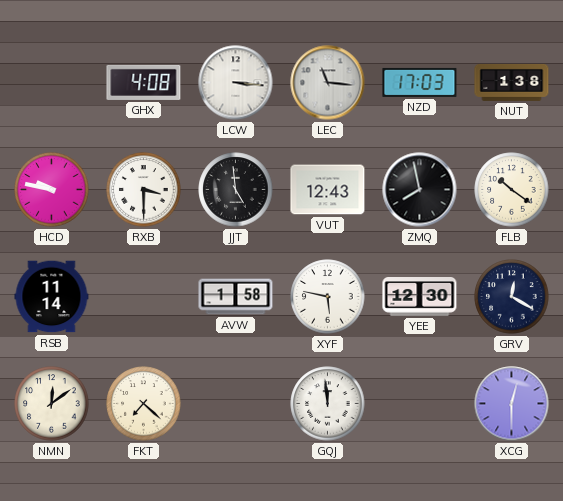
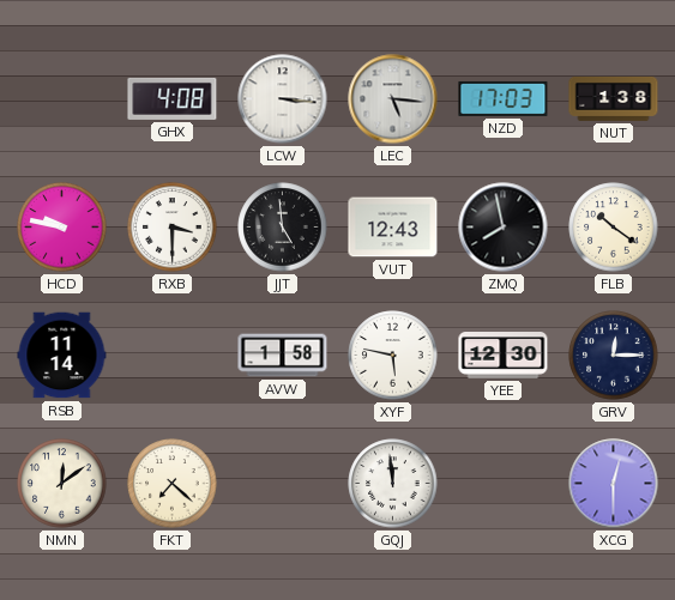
LEC: 11:16 -> 5:16 (393, 99)
GRV: 12:20 -> 12:15 (614, 356)
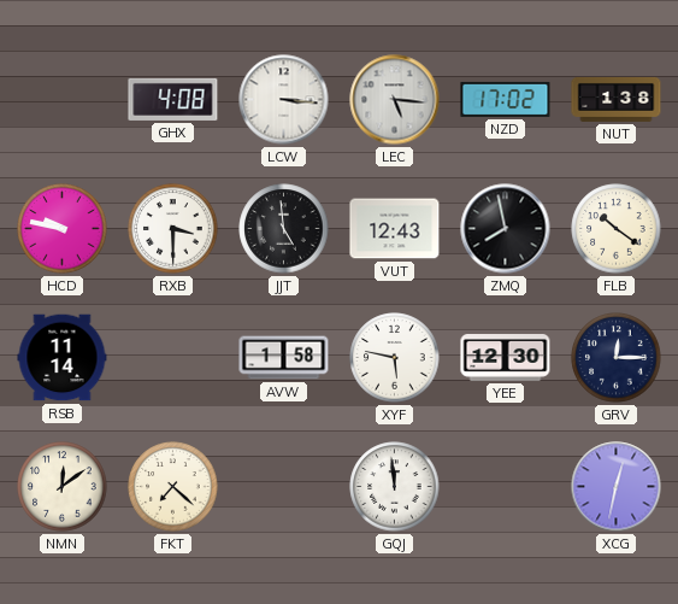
NZD: 17:03 -> 17:02 (506, 99)
XCG: 12:30 -> 12:32 (617, 487)
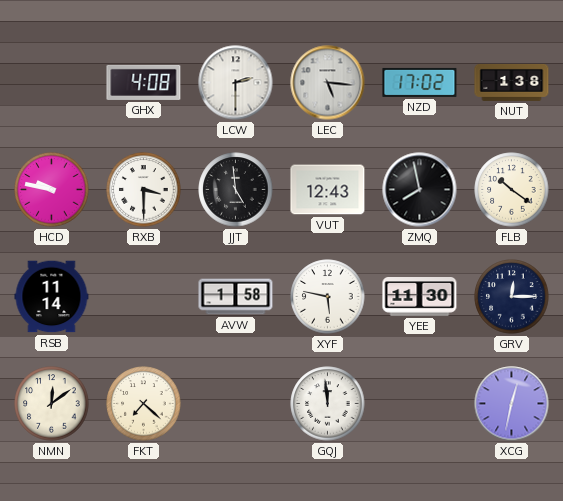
LCW: 3:16 -> 2:30 (236, 83)
YEE: 12:30 -> 11:30 (420, 297)
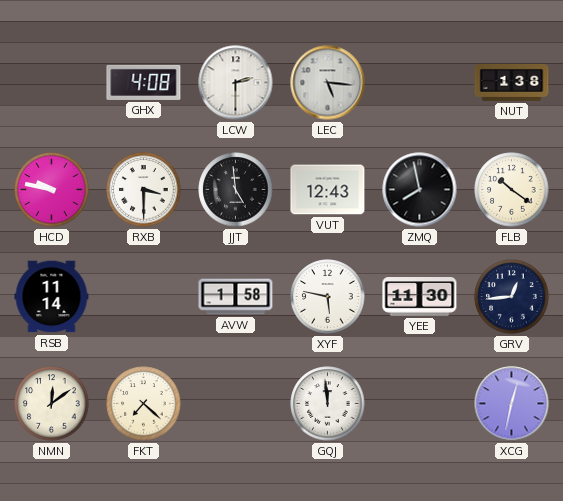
NZD: 17:02 -> none (420, 82)
GRV: 12:15 -> 12:44 (512, 297)
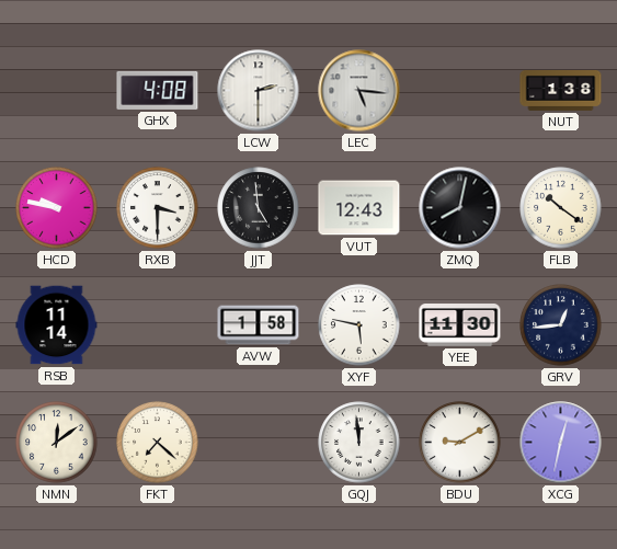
ZMQ: 7:58 -> 8:02 (460, 208)
BDU: none -> 9:10 (460, 443)
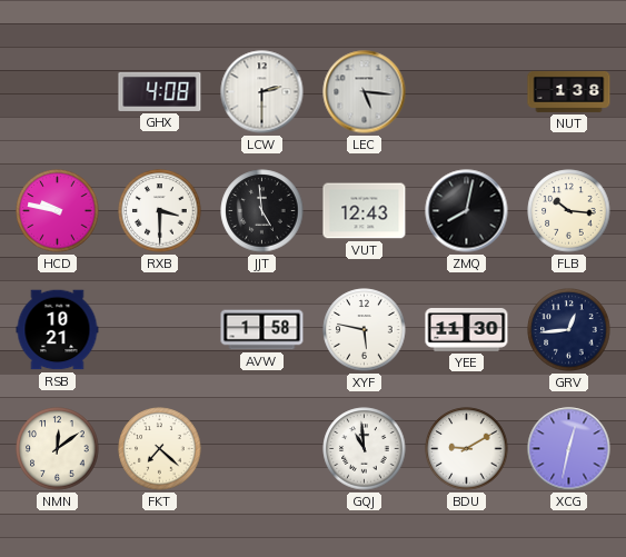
FLB: 10:21 -> 10:16 (569, 211)
RSB: 11:14 -> 10:21 (58, 330)
GQJ: 11:59 -> 10:59 (365, 449)
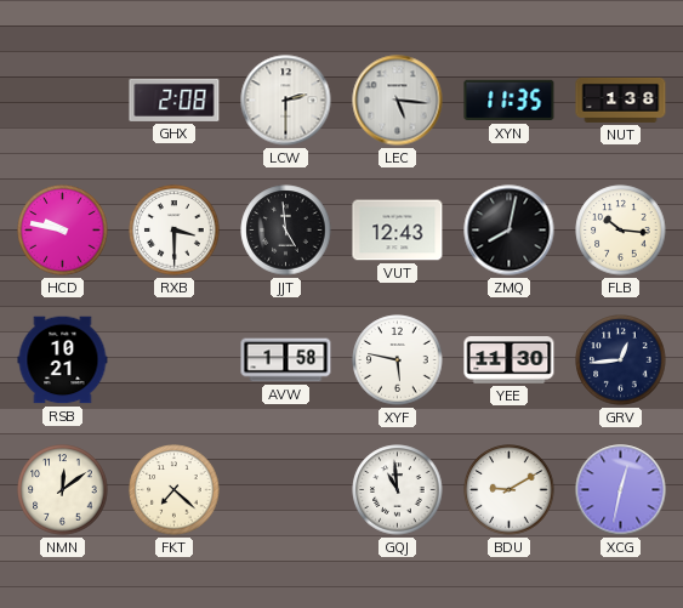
GHX: 4:08 -> 2:08 (175, 100)
XYN: none -> 11:35 (510, 101)
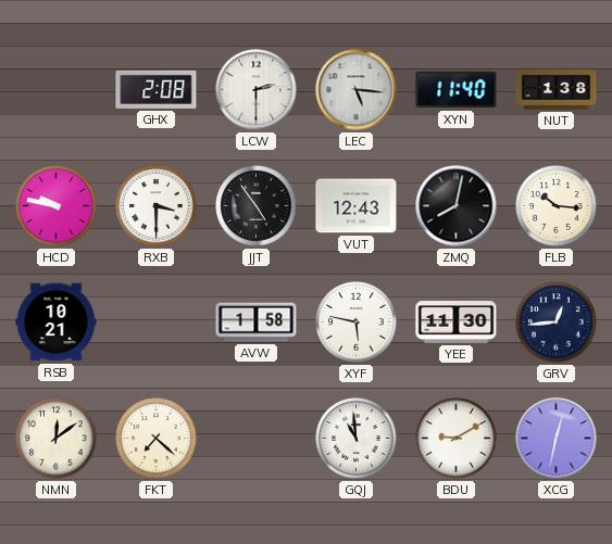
XYN: 11:35 -> 11:40 (457, 90)
JJT: 4:59 -> 4:54 (257, 206)
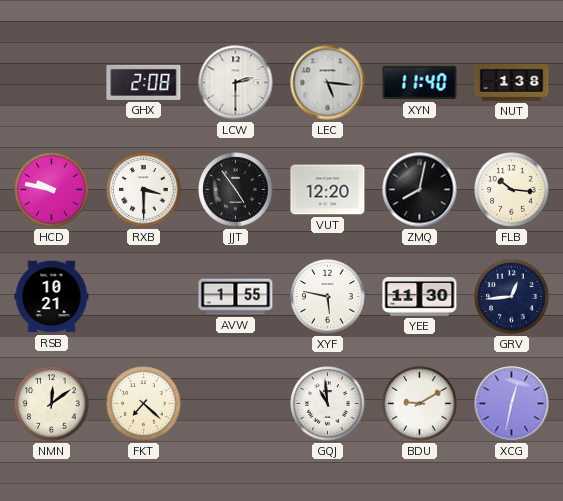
VUT: 12:43 -> 12:20 (328, 190)
AVW: 1:58 -> 1:55 (236, 297)
